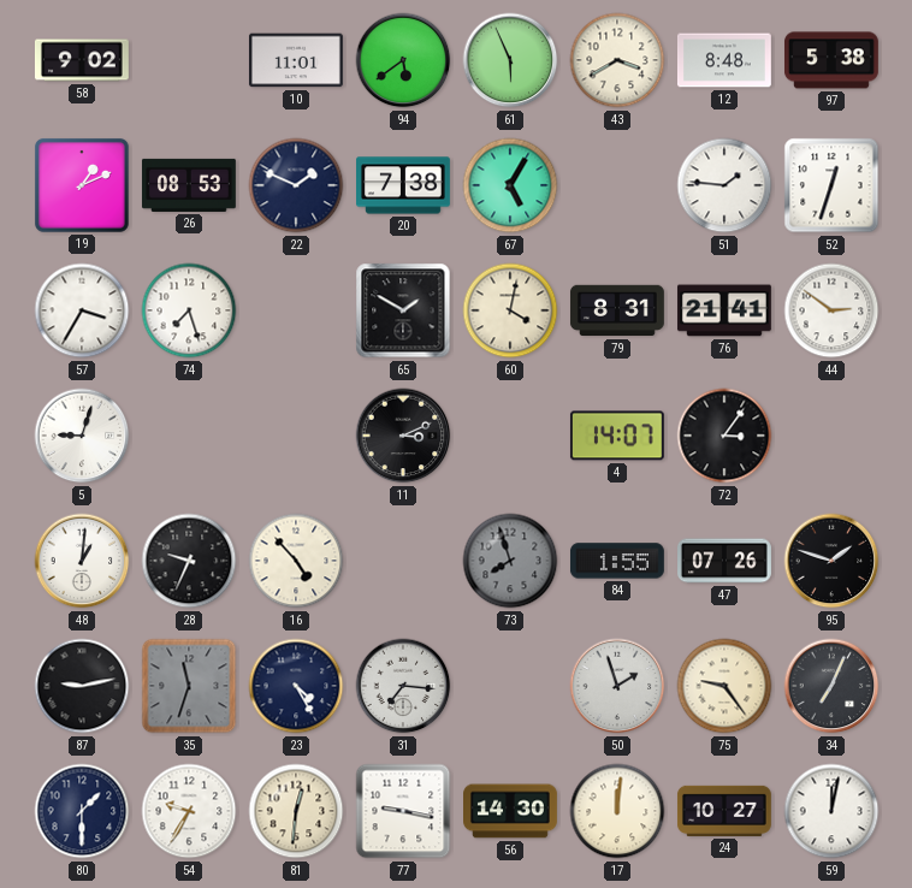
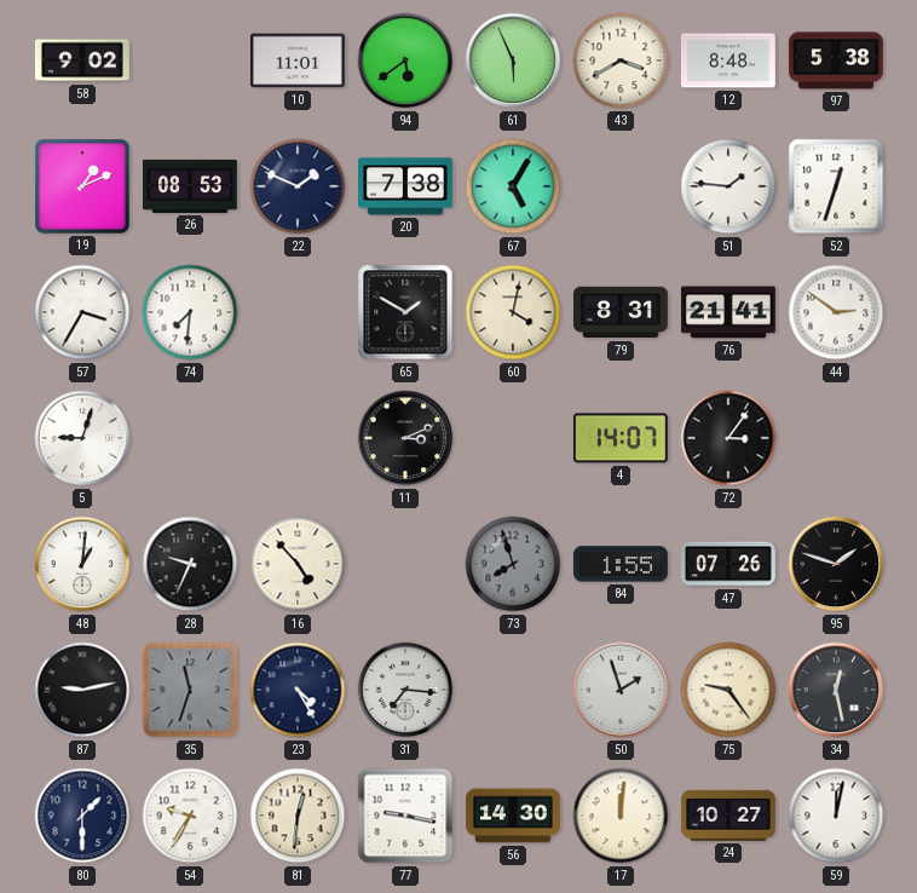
74: 7:27 -> 7:31 (190, 312)
34: 7:04 -> 12:28 (836, 690)
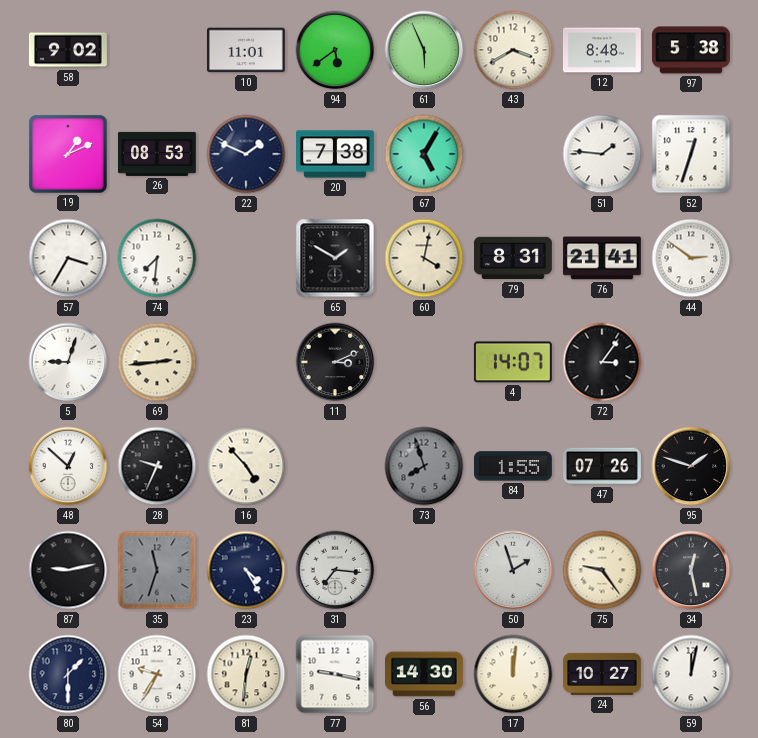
69: none -> 2:44 (157, 362)
48: 1:01 -> 12:52 (68, 466)
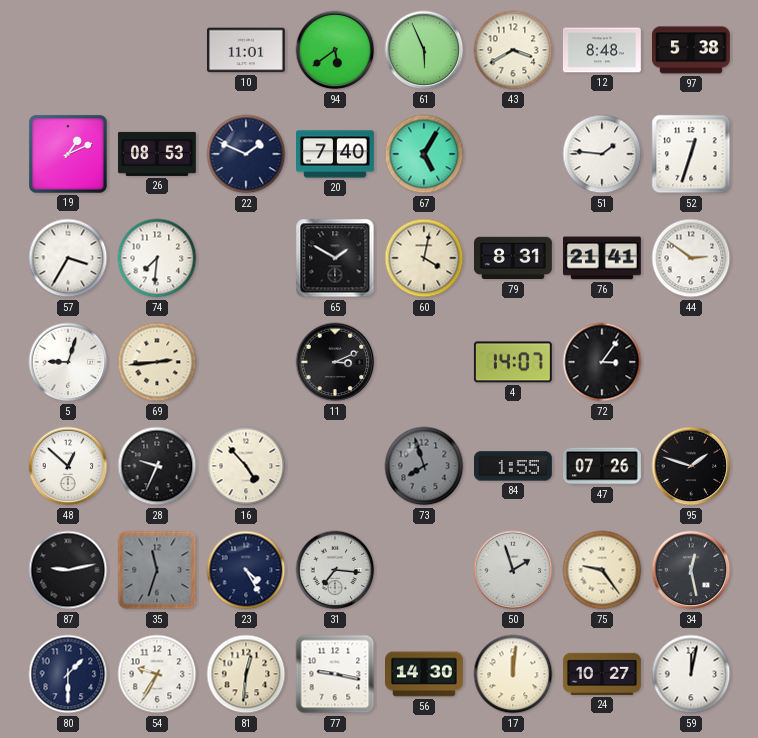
58: 9:02 -> none (68, 50)
20: 7:38 -> 7:40 (336, 154)
